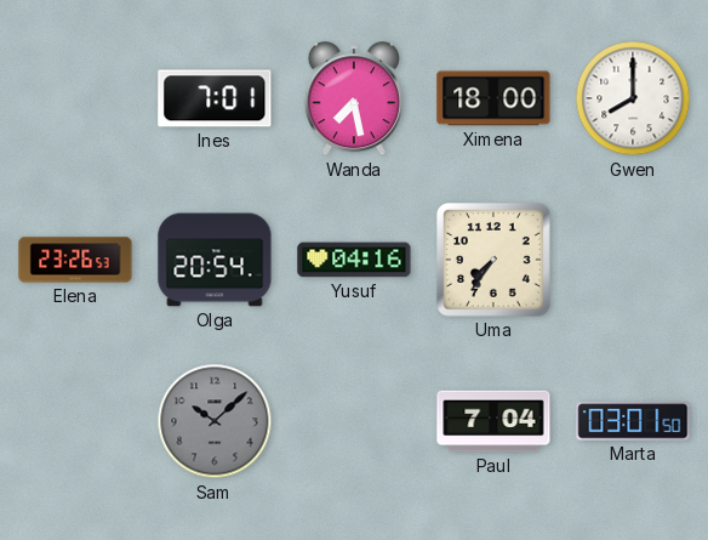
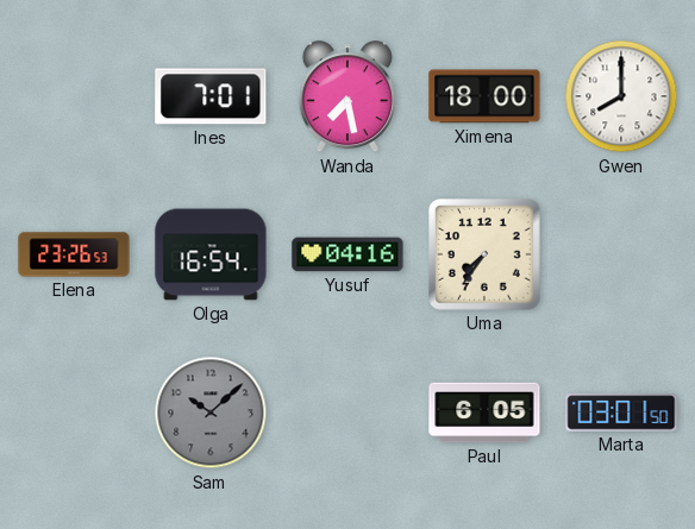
Olga: 20:54 -> 16:54 (211, 254)
Paul: 7:04 -> 6:05 (484, 413)
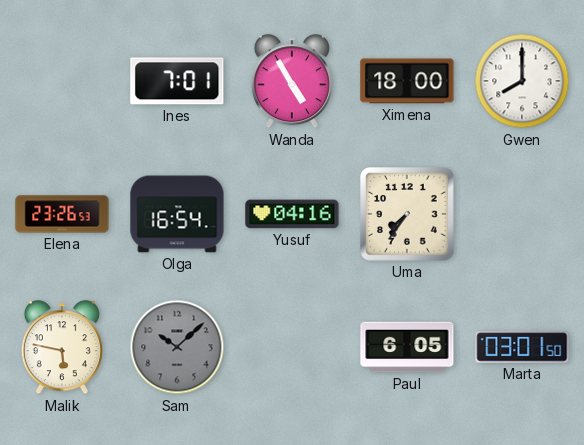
Wanda: 7:28 -> 4:55 (292, 82)
Malik: none -> 5:47 (62, 348)
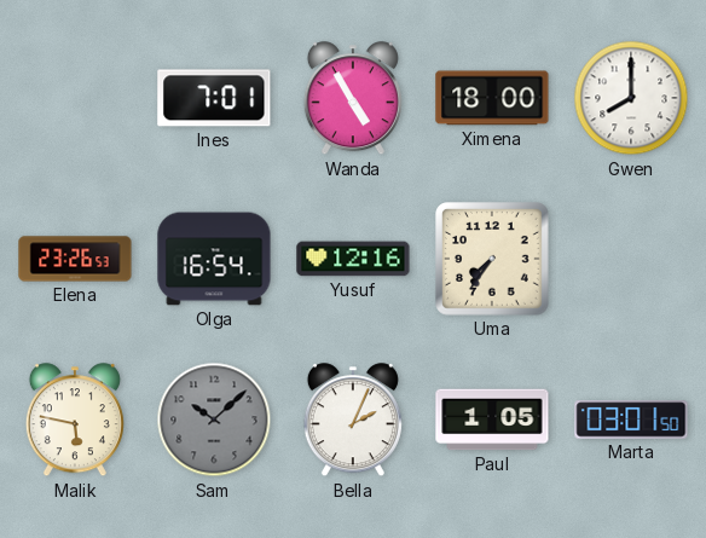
Yusuf: 04:16 -> 12:16 (353, 259)
Bella: none -> 2:04 (353, 421)
Paul: 6:05 -> 1:05 (492, 420)
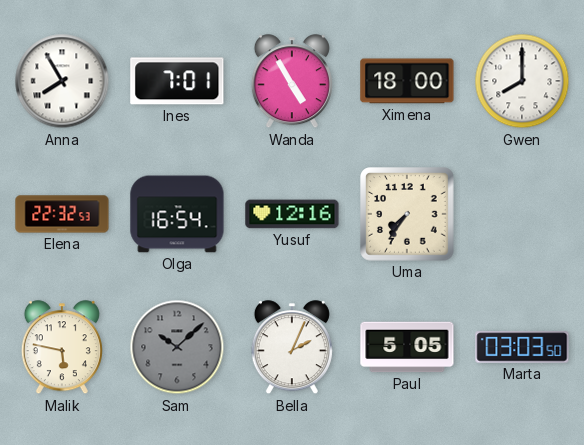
Anna: none -> 7:55 (62, 81)
Elena: 23:26 -> 22:32 (62, 214)
Paul: 1:05 -> 5:05 (407, 347)
Marta: 03:01 -> 03:03 (522, 347)
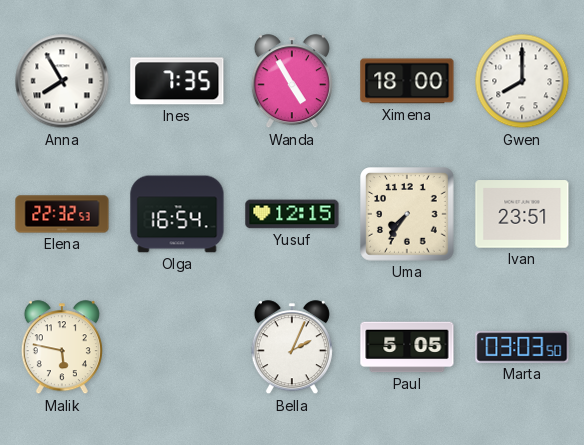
Ines: 7:01 -> 7:35 (177, 81)
Yusuf: 12:16 -> 12:15 (292, 214)
Ivan: none -> 23:51 (522, 214)
Sam: 10:08 -> none (177, 347)
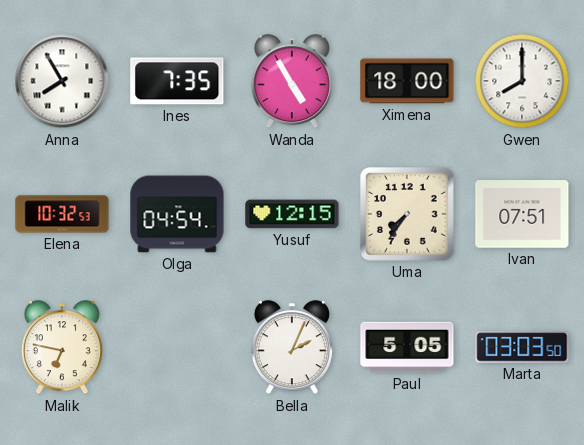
Elena: 22:32 -> 10:32 (62, 214)
Olga: 16:54 -> 04:54 (177, 214)
Ivan: 23:51 -> 07:51 (522, 214)
Malik: 5:47 -> 6:47 (62, 348)
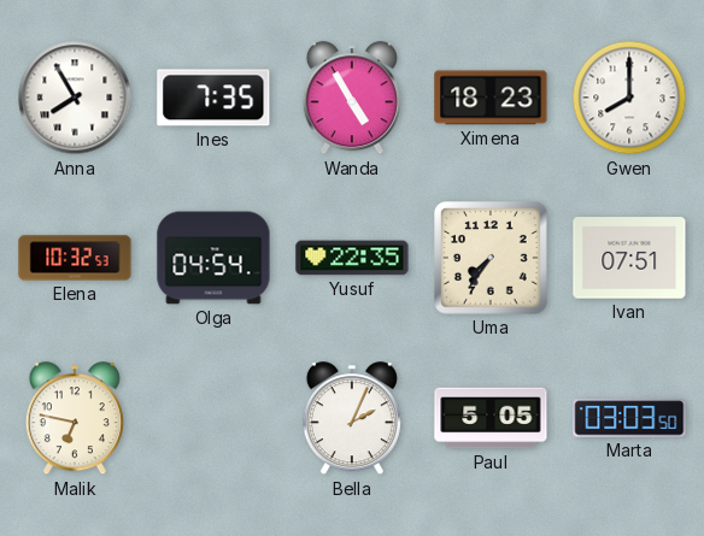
Ximena: 18:00 -> 18:23 (491, 98)
Yusuf: 12:15 -> 22:35 (352, 258)
